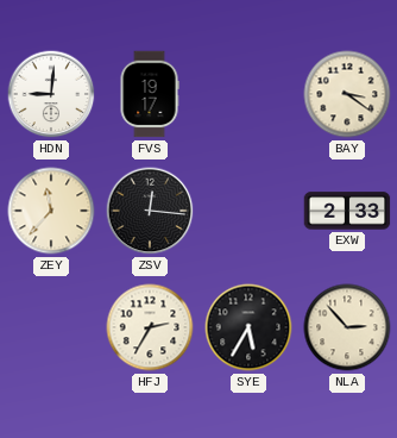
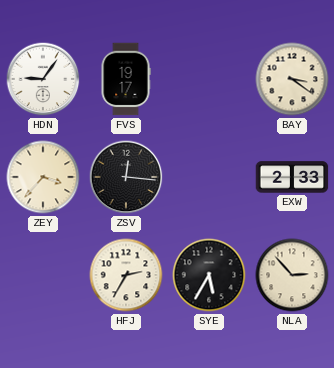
HDN: 9:01 -> 9:06 (43, 79)
ZEY: 11:37 -> 3:37 (43, 177)
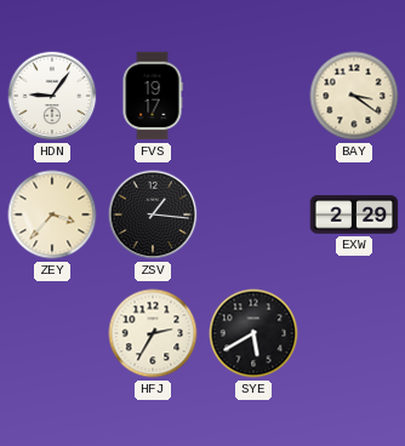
ZSV: 12:16 -> 1:16 (153, 215)
EXW: 2:33 -> 2:29 (354, 215)
SYE: 5:35 -> 5:40 (253, 333)
NLA: 2:53 -> none (292, 275)
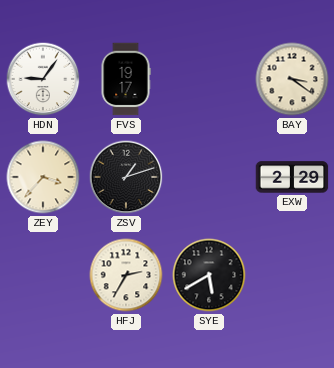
ZSV: 1:16 -> 1:12 (126, 177)
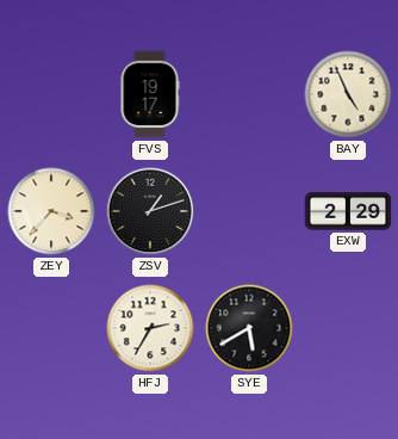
HDN: 9:06 -> none (43, 79)
BAY: 3:21 -> 4:56 (348, 94)
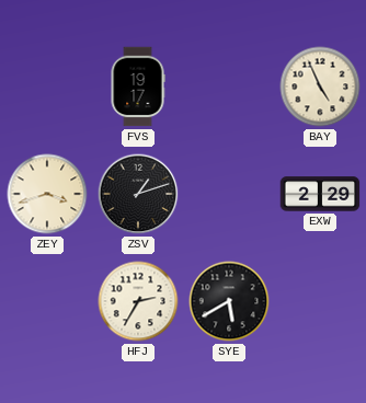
ZEY: 3:37 -> 3:42 (47, 194)
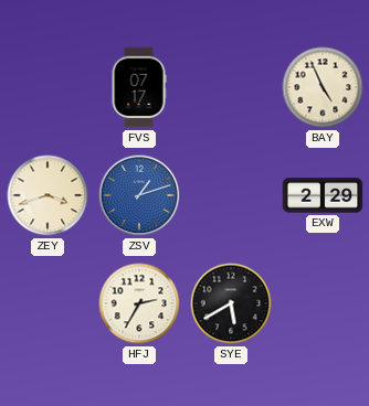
FVS: 19:17 -> 07:17 (139, 87)
ZSV dial: black -> blue (139, 195)
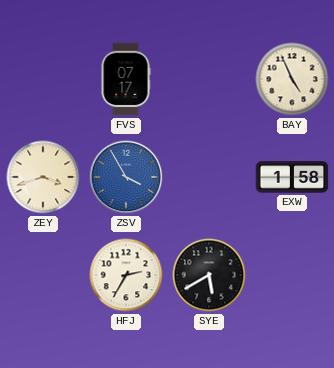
ZSV: 1:12 -> 3:55 (126, 177)
EXW: 2:29 -> 1:58 (292, 177)
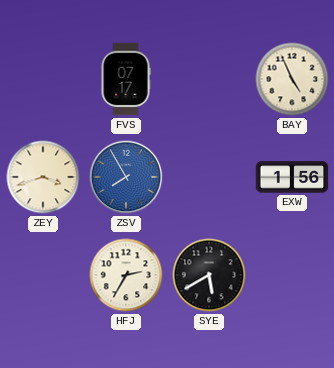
ZSV: 3:55 -> 7:55 (126, 177)
EXW: 1:58 -> 1:56 (292, 177)
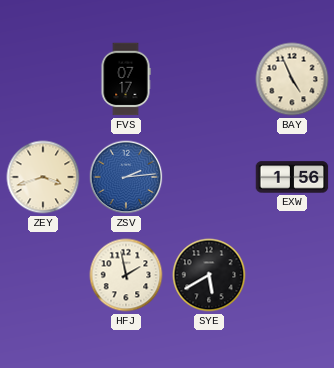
ZSV: 7:55 -> 2:14 (126, 177)
HFJ: 2:35 -> 1:58 (126, 275)
